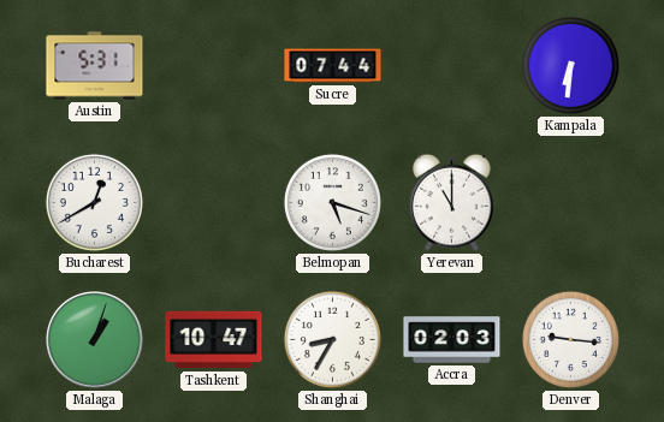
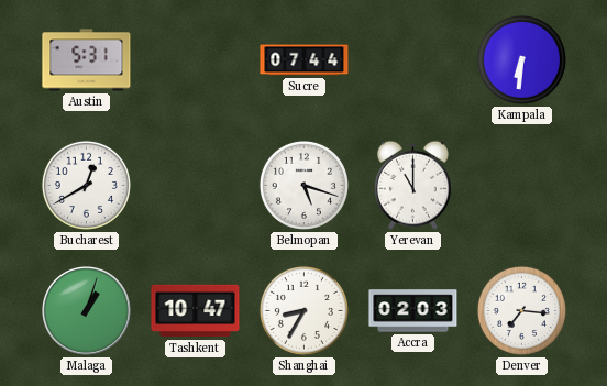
Denver: 9:16 -> 7:16 (521, 310)
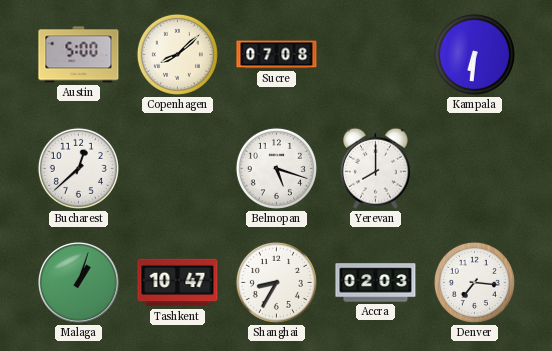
Austin: 5:31 -> 5:00 (79, 55)
Copenhagen: none -> 8:08 (177, 54)
Sucre: 07:44 -> 07:08 (277, 55)
Bucharest: 12:40 -> 12:38 (78, 168)
Yerevan: 11:00 -> 8:00 (375, 168)
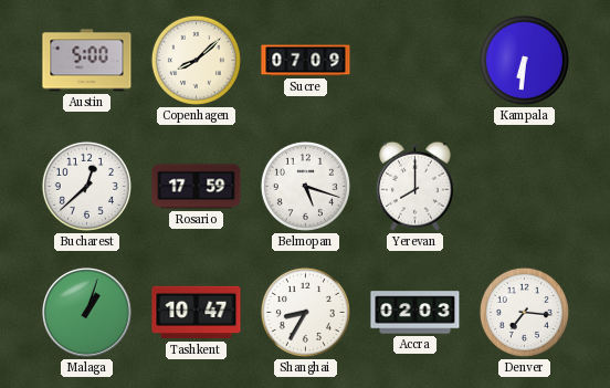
Sucre: 07:08 -> 07:09 (306, 61)
Rosario: none -> 17:59 (197, 187)
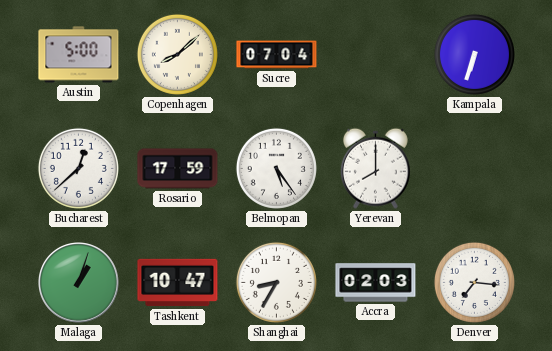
Sucre: 07:09 -> 07:04 (277, 55)
Kampala: 6:31 -> 6:33 (474, 54)
Belmopan: 5:18 -> 5:24 (276, 168)
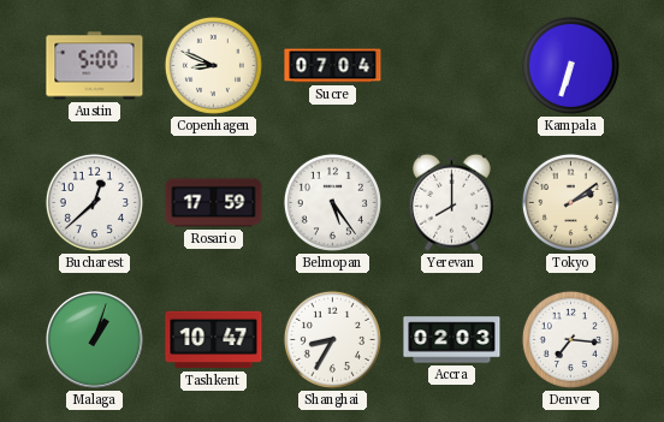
Copenhagen: 8:08 -> 8:49 (213, 65)
Tokyo: none -> 2:09 (570, 202)
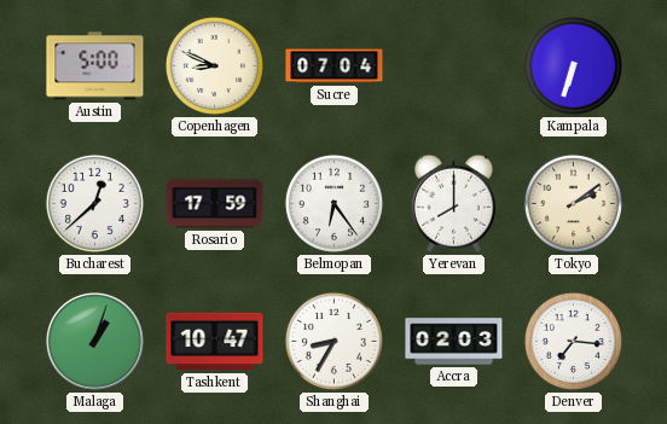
Belmopan: 5:24 -> 6:24 (333, 203)
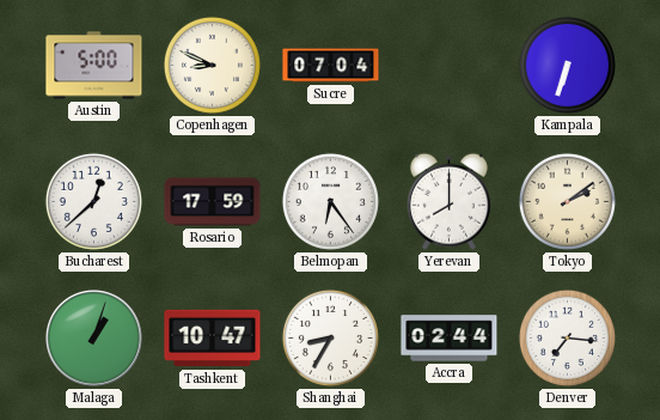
Accra: 02:03 -> 02:44 (450, 339)
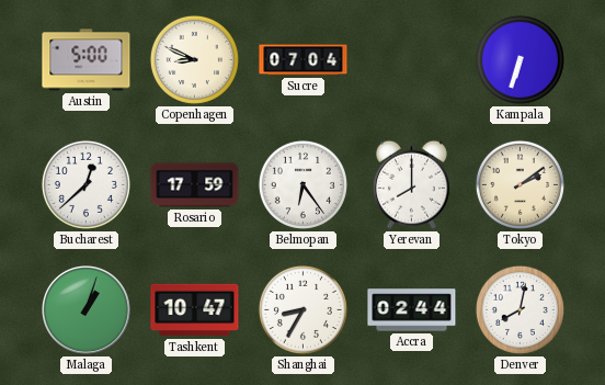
Denver: 7:16 -> 8:02 (520, 309)
